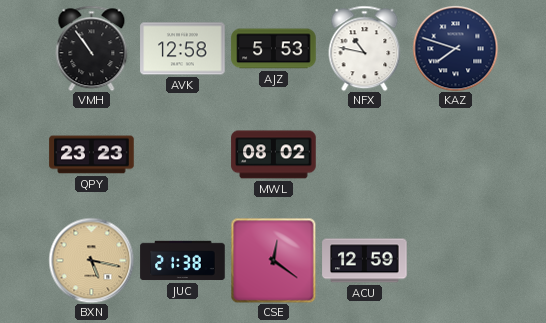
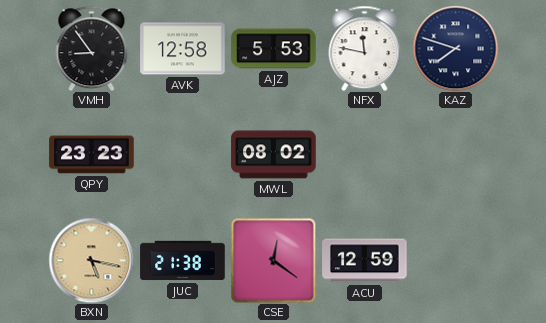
VMH: 10:54 -> 8:54 (92, 48)
NFX: 10:47 -> 11:47 (365, 48)
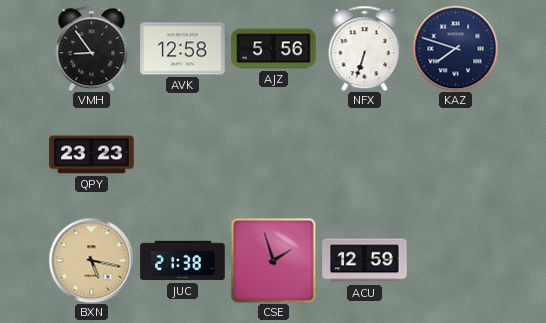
AJZ: 5:53 -> 5:56 (274, 49)
NFX: 11:47 -> 6:33 (365, 48)
MWL: 08:02 -> none (274, 155)
CSE: 12:21 -> 1:57 (273, 260)
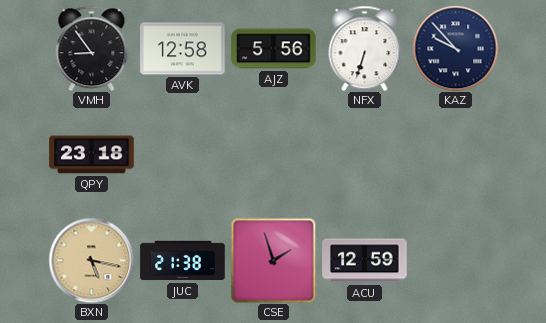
KAZ: 7:48 -> 9:53 (455, 48)
QPY: 23:23 -> 23:18 (92, 155)
